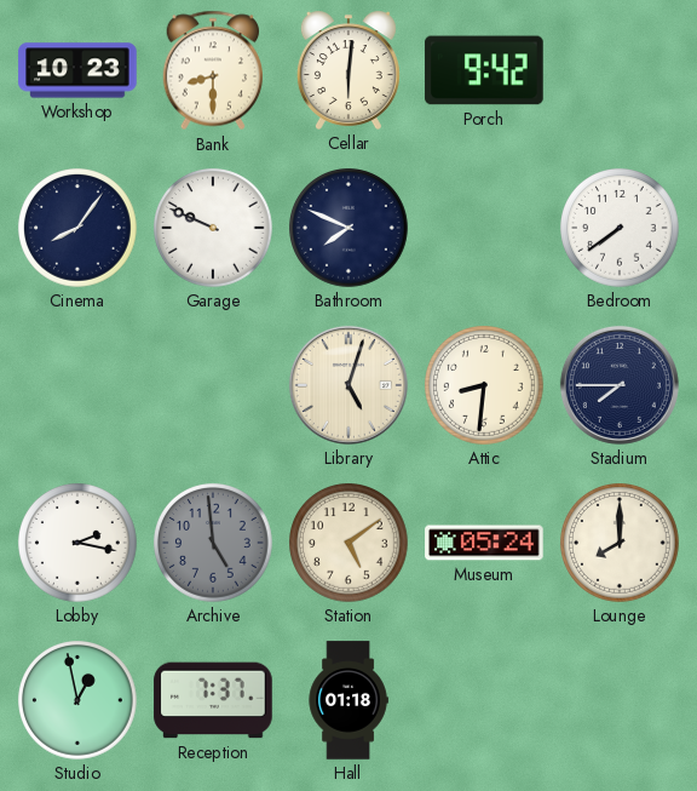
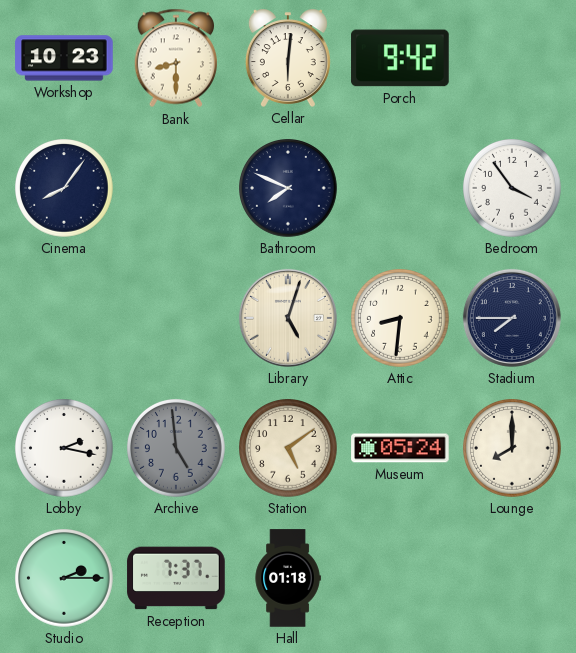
Garage: 9:49 -> none (214, 229)
Bedroom: 7:39 -> 3:54 (513, 189)
Studio: 12:58 -> 2:15 (65, 579)
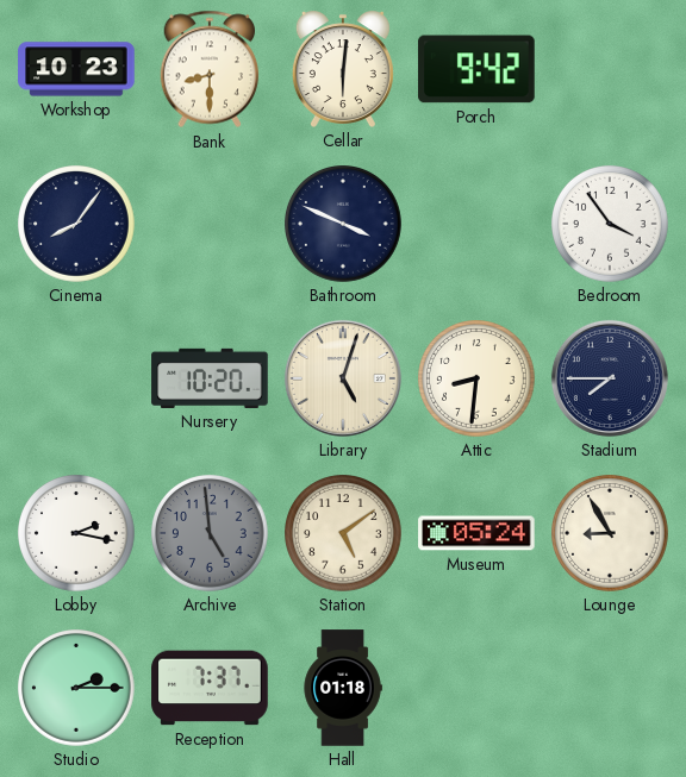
Bathroom: 7:49 -> 3:49 (344, 225)
Nursery: none -> 10:20 (210, 378)
Lounge: 8:00 -> 8:55 (611, 534)
